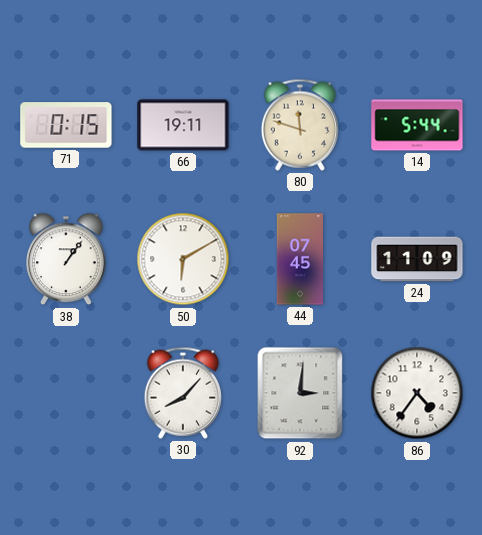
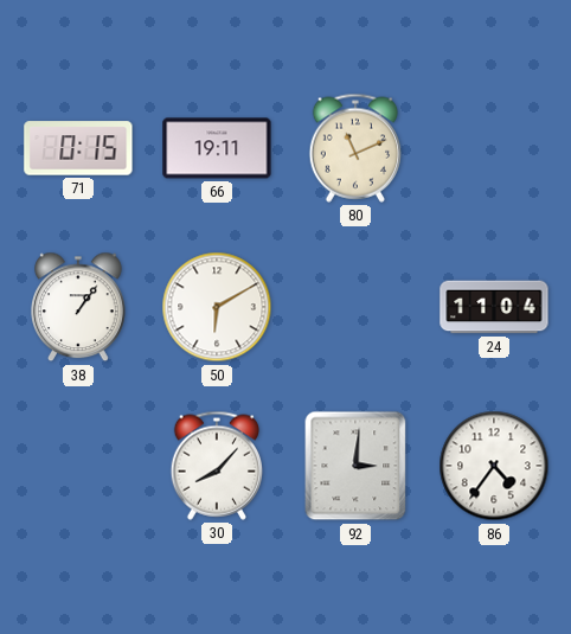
80: 11:48 -> 11:11 (354, 148)
14: 5:44 -> none (417, 125)
44: 07:45 -> none (299, 259)
24: 11:09 -> 11:04 (494, 307)
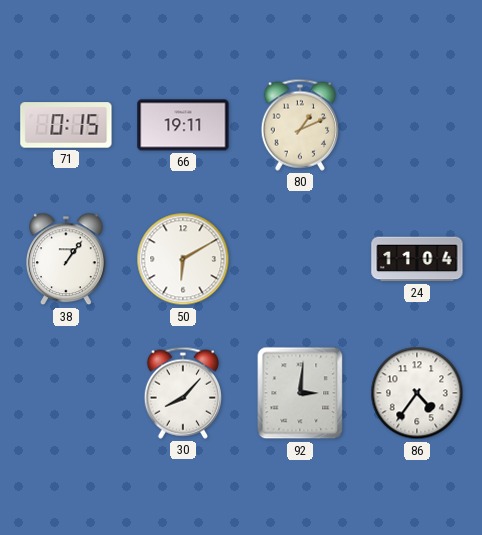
80: 11:11 -> 1:11 (299, 125)
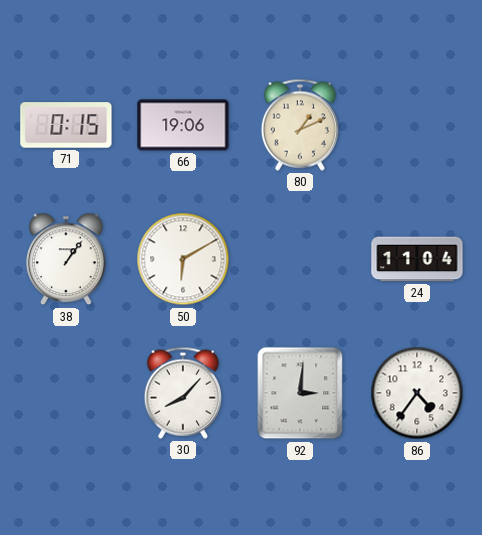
66: 19:11 -> 19:06 (183, 125)
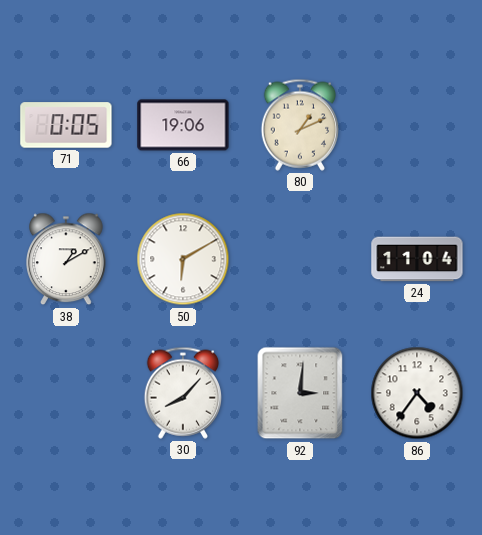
71: 0:15 -> 0:05 (66, 125)
38: 1:06 -> 1:10 (67, 259)
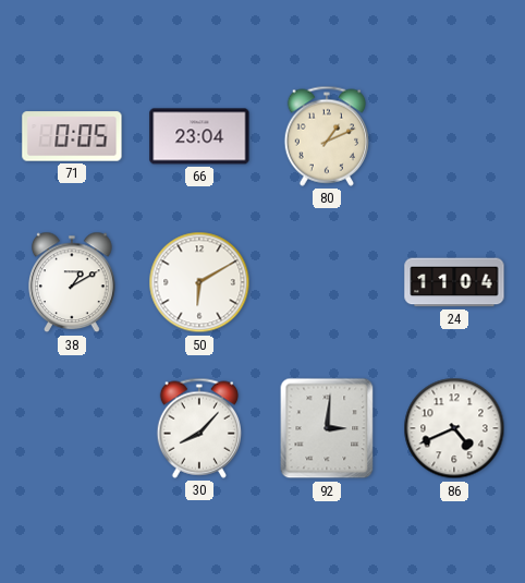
66: 19:06 -> 23:04 (199, 136)
86: 4:36 -> 4:41 (454, 428)
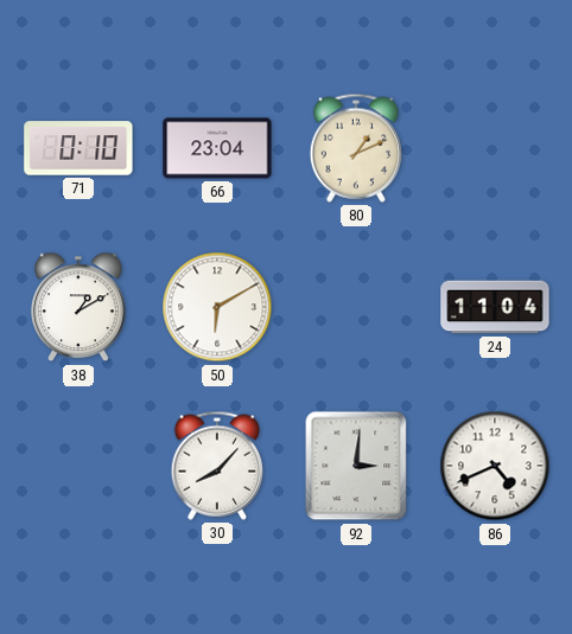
71: 0:05 -> 0:10 (78, 148)
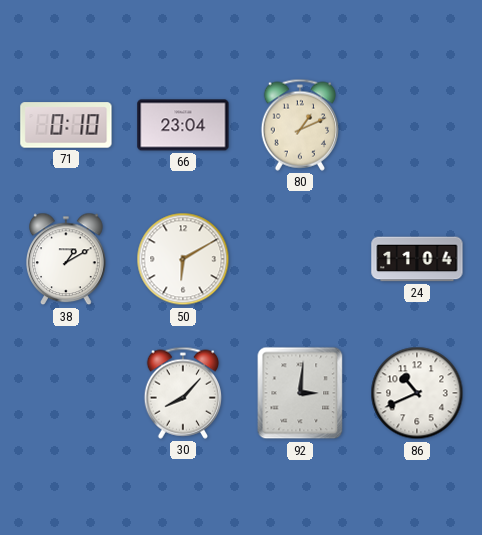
86: 4:41 -> 10:41 (417, 393)
